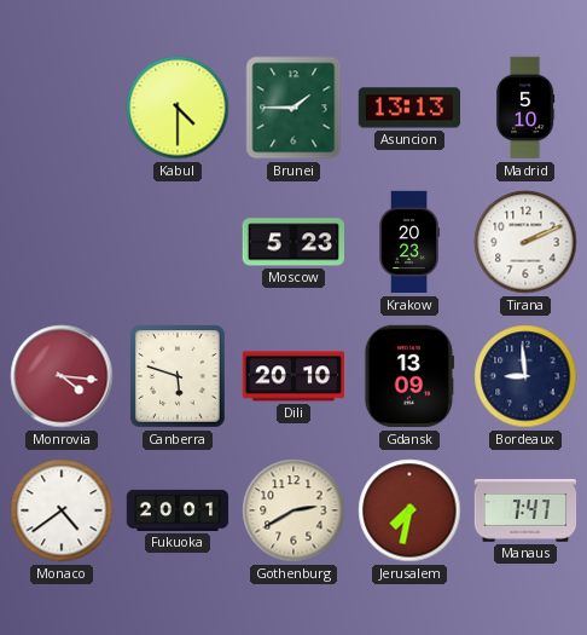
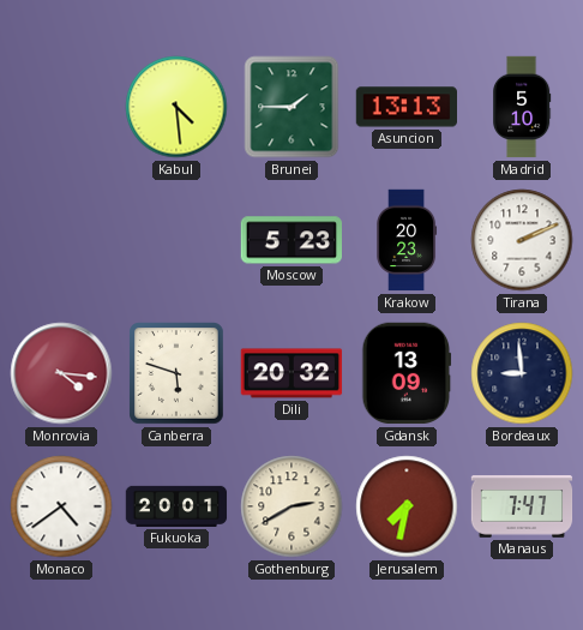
Kabul: 4:30 -> 4:29 (176, 107)
Dili: 20:10 -> 20:32 (291, 373)
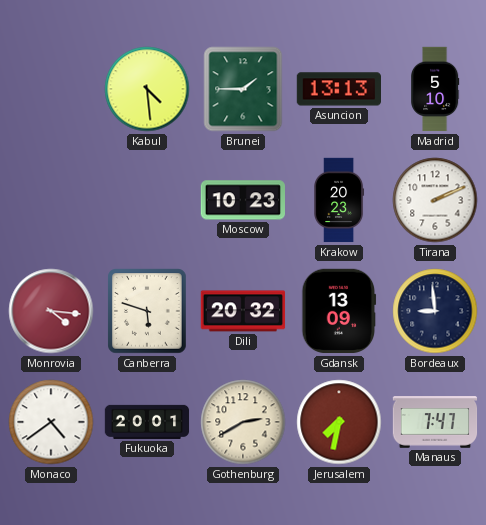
Moscow: 5:23 -> 10:23 (242, 200)
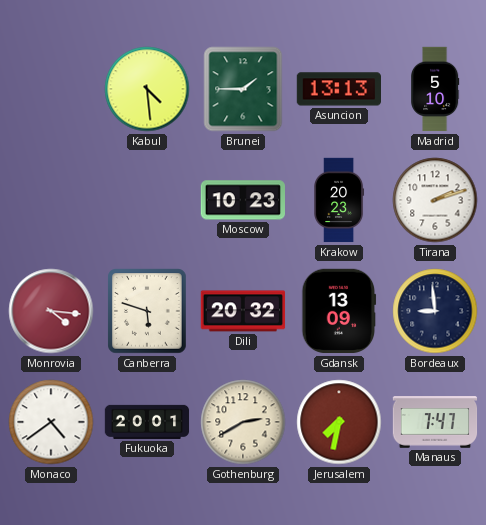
Tirana: 2:11 -> 2:12 (435, 200)
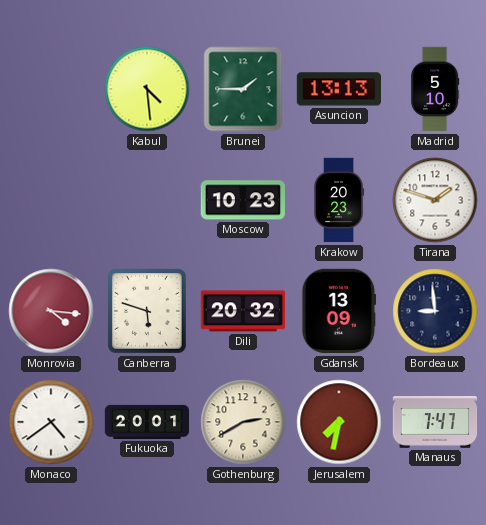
Tirana: 2:12 -> 1:48 (435, 200)
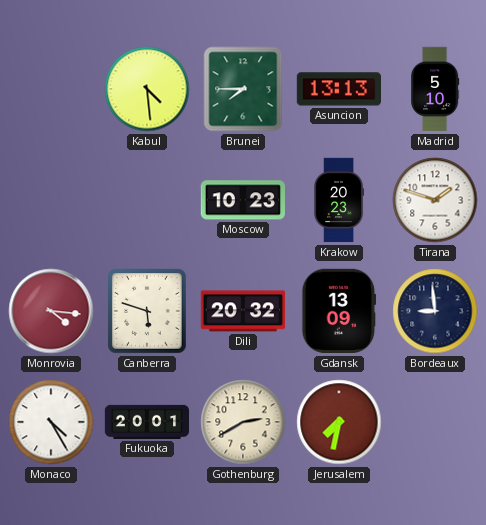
Brunei: 1:45 -> 7:45 (243, 89)
Monaco: 4:39 -> 4:25 (51, 422)
Manaus: 7:47 -> none (435, 422)
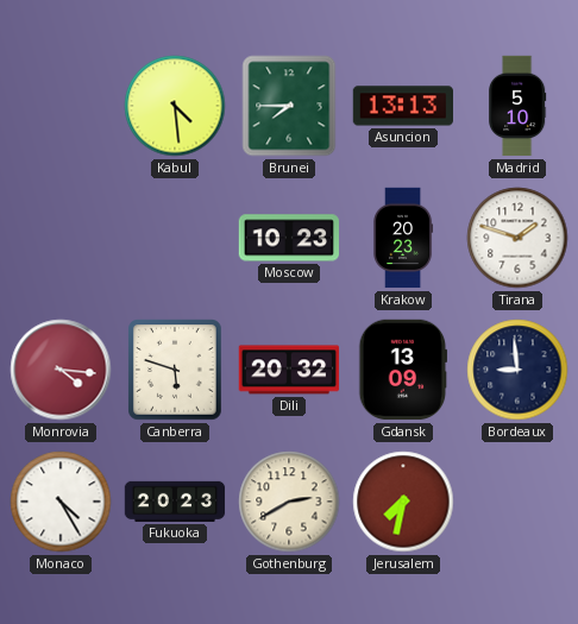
Fukuoka: 20:01 -> 20:23 (175, 502)
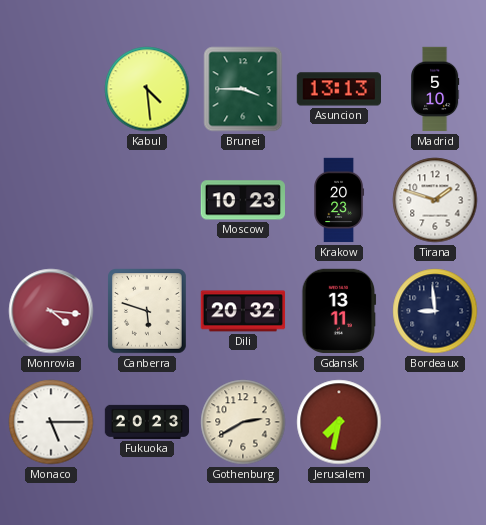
Brunei: 7:45 -> 3:45 (243, 89)
Gdansk: 13:09 -> 13:11 (339, 311)
Monaco: 4:25 -> 5:15 (51, 422)
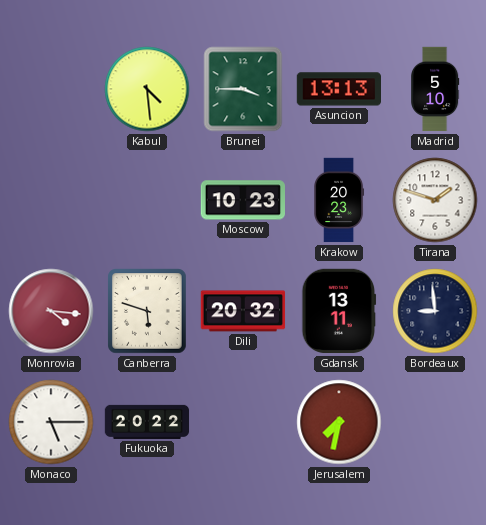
Fukuoka: 20:23 -> 20:22 (147, 422)
Gothenburg: 2:40 -> none (243, 422)
